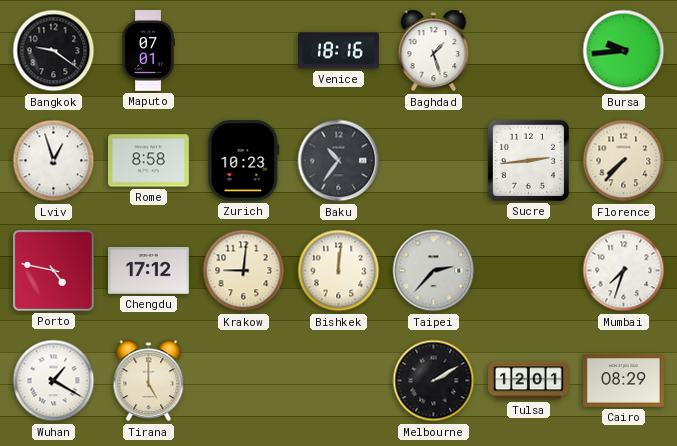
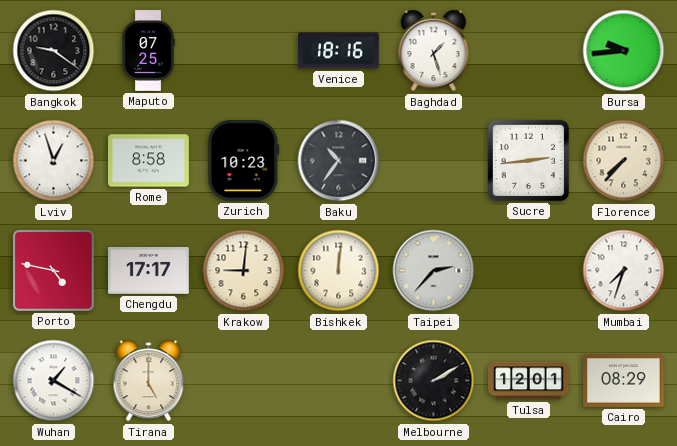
Maputo: 07:01 -> 07:25 (148, 51)
Chengdu: 17:12 -> 17:17 (149, 271)
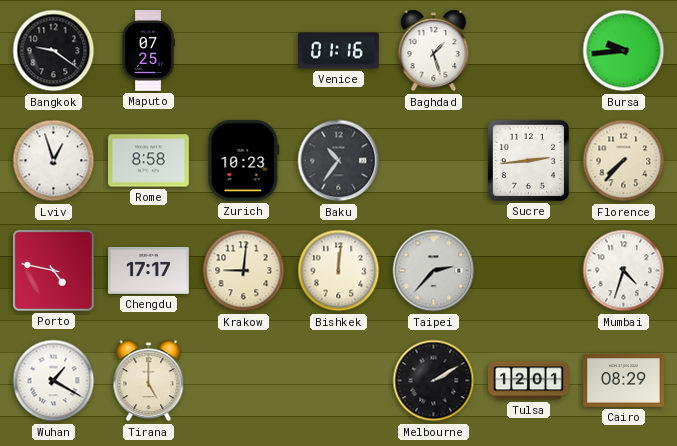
Venice: 18:16 -> 01:16 (339, 51)
Mumbai: 7:33 -> 4:33 (624, 271)
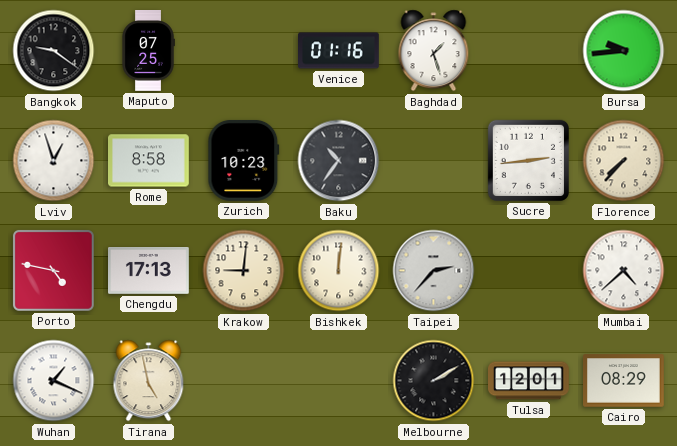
Chengdu: 17:17 -> 17:13 (149, 271)
Mumbai: 4:33 -> 4:38 (624, 271)
Wuhan: 1:20 -> 1:19 (54, 381)
Tirana: 5:00 -> 4:58 (149, 381)
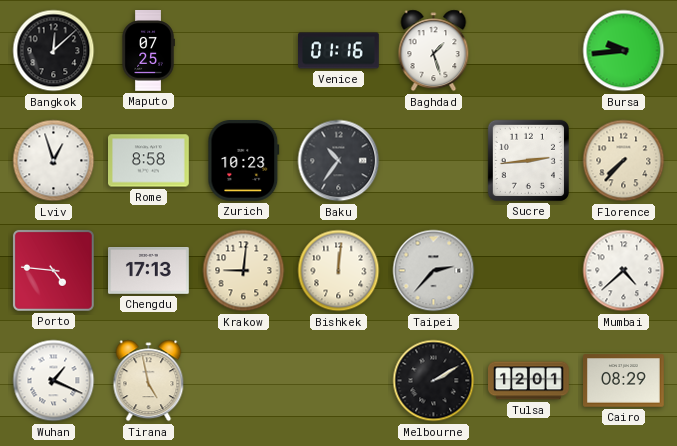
Bangkok: 9:21 -> 12:08 (54, 51)
Porto: 4:47 -> 4:46 (53, 270)
